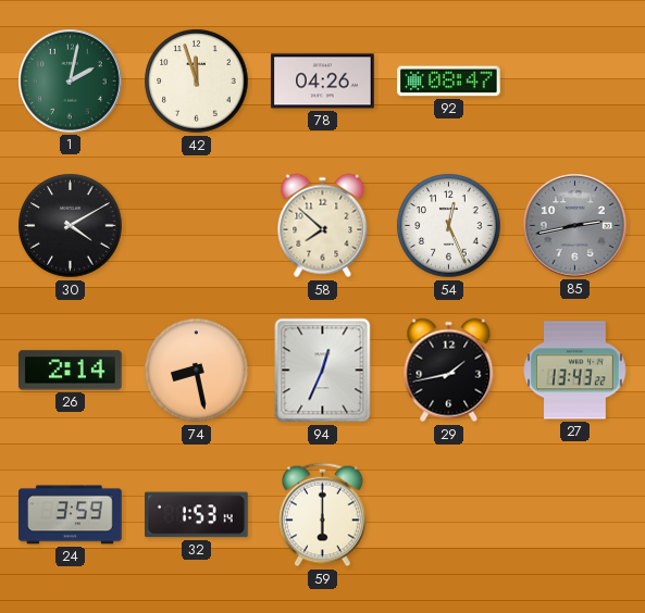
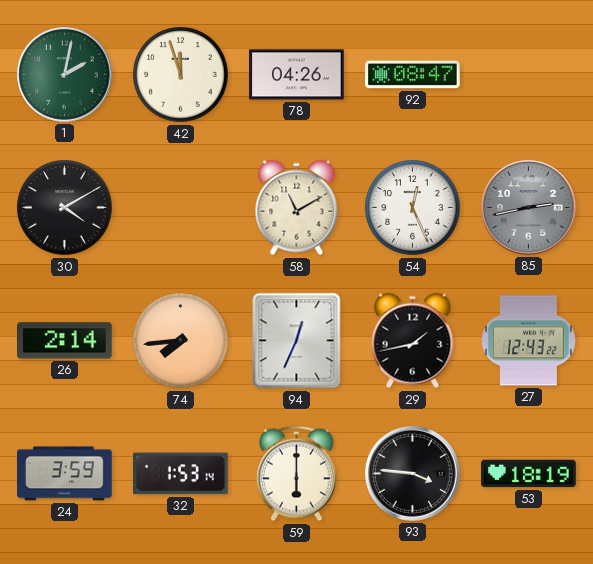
58: 7:52 -> 11:10 (297, 208)
74: 8:28 -> 7:44 (181, 341)
27: 13:43 -> 12:43 (529, 341)
93: none -> 3:46 (413, 474)
53: none -> 18:19 (529, 474)
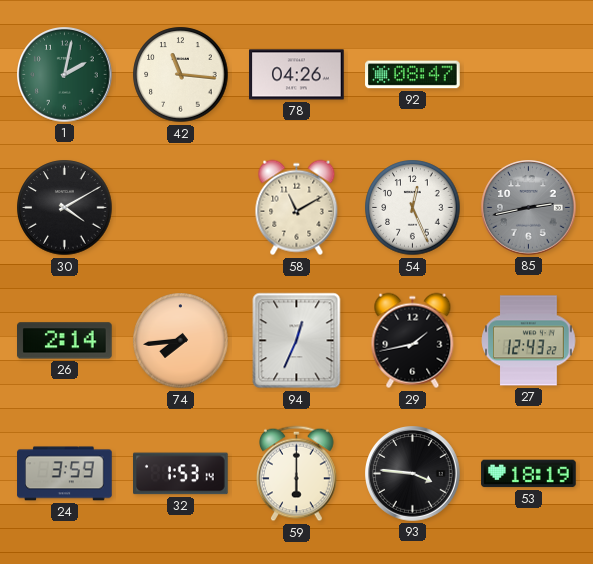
42: 11:57 -> 11:16 (181, 75)
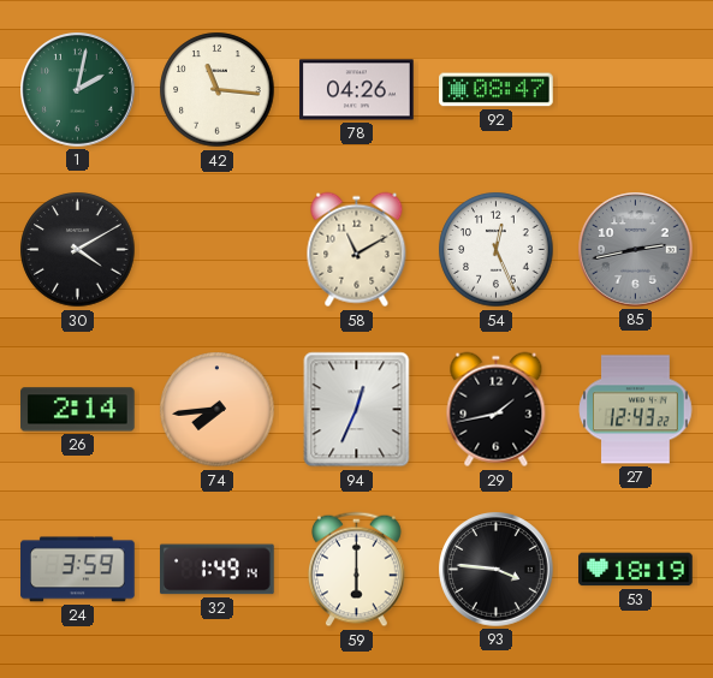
32: 1:53 -> 1:49 (218, 570)
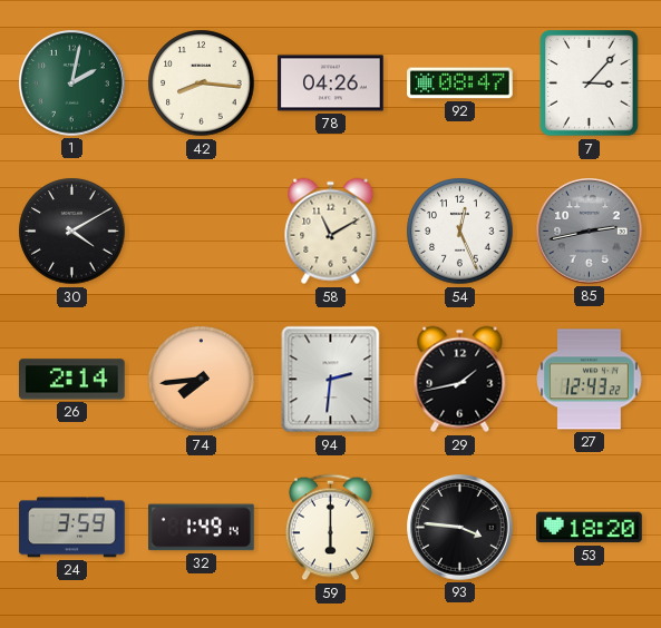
42: 11:16 -> 8:16 (202, 84)
7: none -> 3:07 (590, 84)
94: 12:34 -> 2:31 (331, 380)
53: 18:19 -> 18:20 (590, 528)
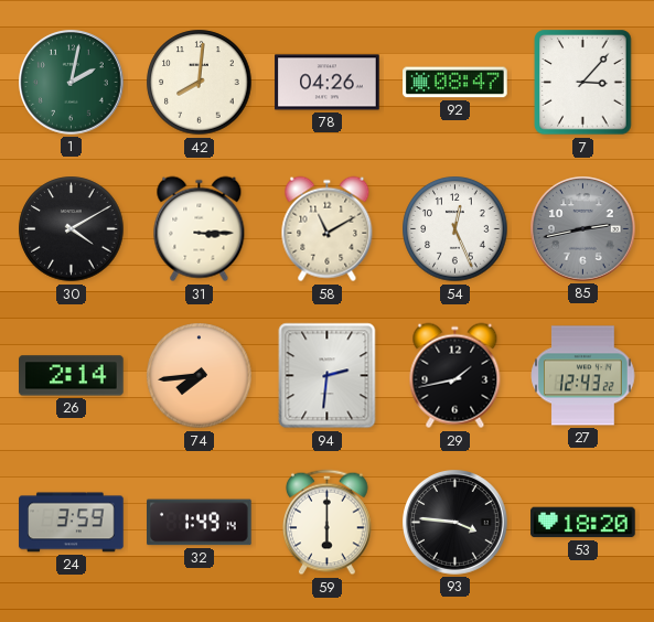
42: 8:16 -> 8:01 (200, 83)
31: none -> 3:15 (200, 229)
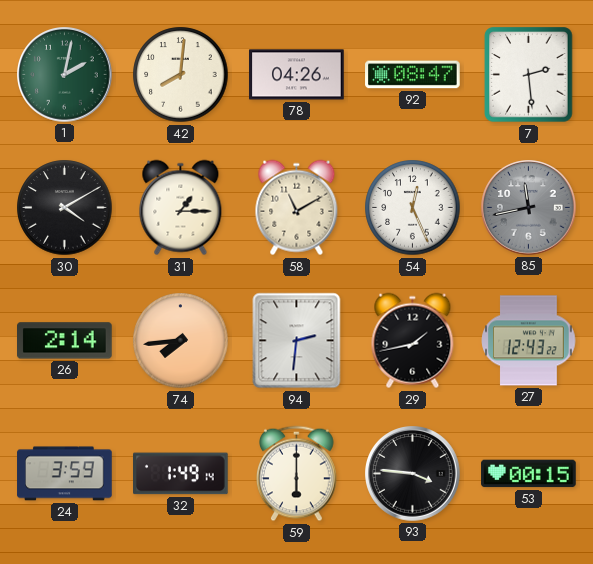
7: 3:07 -> 2:29 (529, 75)
31: 3:15 -> 1:15 (181, 208)
85: 2:43 -> 11:43 (529, 208)
53: 18:20 -> 00:15 (529, 474)
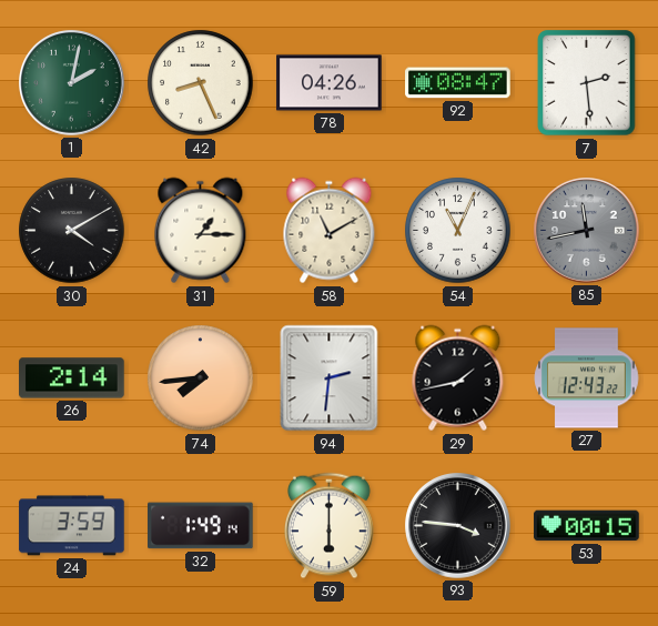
42: 8:01 -> 8:26 (201, 83)
54: 12:26 -> 11:04 (458, 231)
